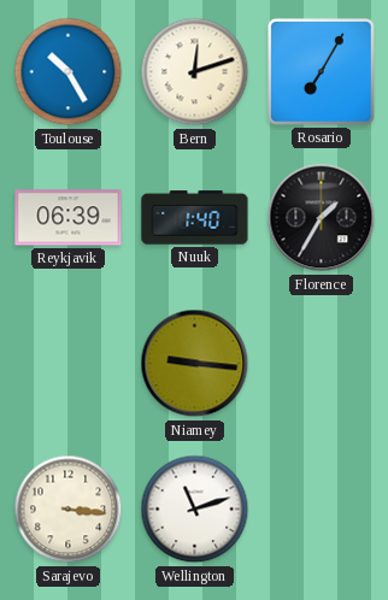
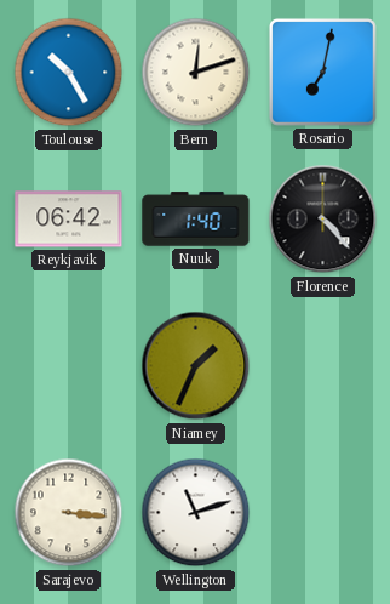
Rosario: 7:05 -> 7:02 (322, 72)
Reykjavik: 06:39 -> 06:42 (69, 220)
Florence: 1:35 -> 4:23 (323, 220)
Niamey: 9:16 -> 1:34 (196, 366)
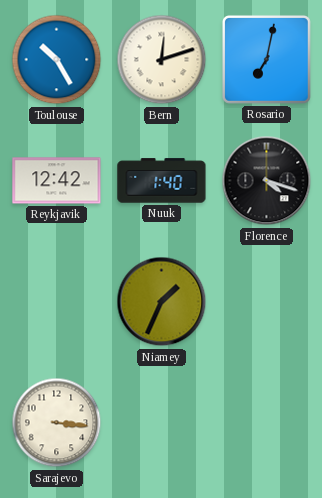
Reykjavik: 06:42 -> 12:42 (57, 181)
Florence: 4:23 -> 4:18 (267, 181)
Wellington: 11:12 -> none (196, 513)
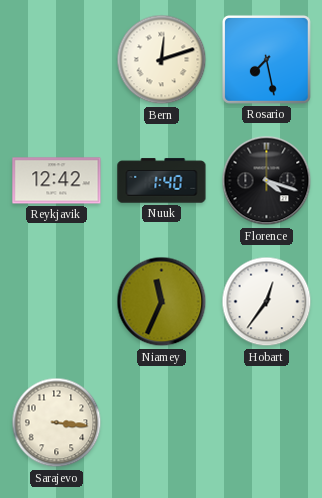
Toulouse: 10:25 -> none (57, 60)
Rosario: 7:02 -> 7:28 (266, 59)
Niamey: 1:34 -> 11:34 (162, 302)
Hobart: none -> 12:36 (267, 302)
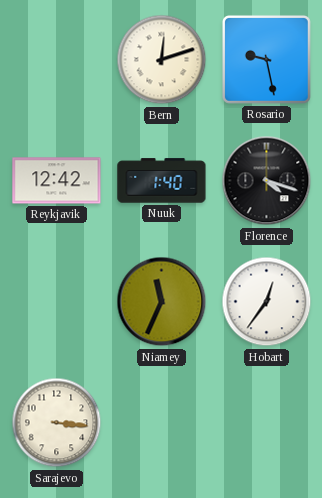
Rosario: 7:28 -> 9:28 (266, 59)
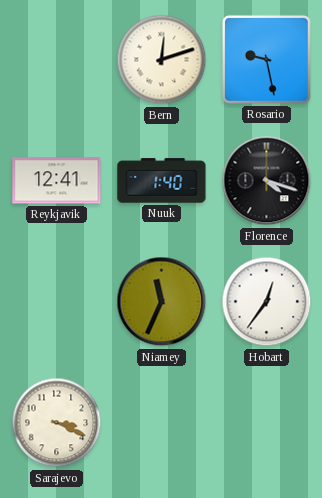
Reykjavik: 12:42 -> 12:41 (57, 181)
Sarajevo: 3:16 -> 3:19 (57, 423)
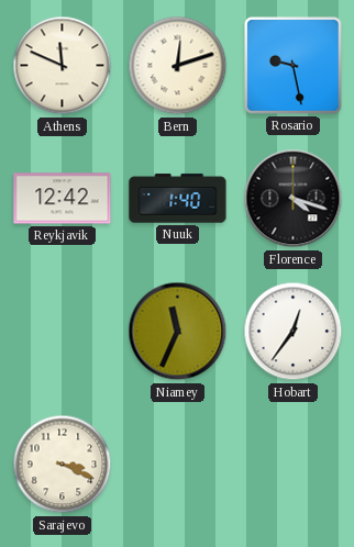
Athens: none -> 11:49 (63, 66)
Reykjavik: 12:41 -> 12:42 (63, 199)
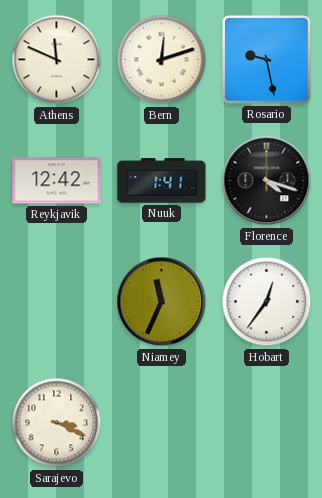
Nuuk: 1:40 -> 1:41 (162, 181)
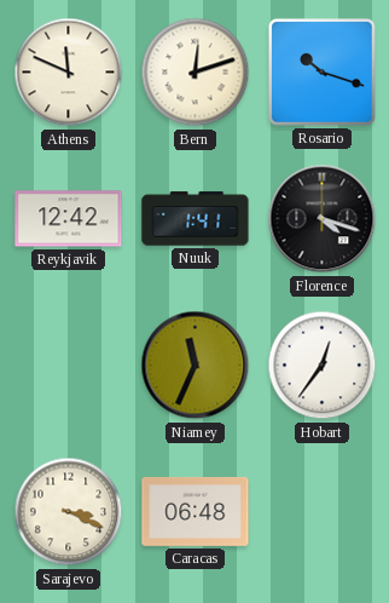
Rosario: 9:28 -> 10:18 (321, 71)
Caracas: none -> 06:48 (196, 511)
